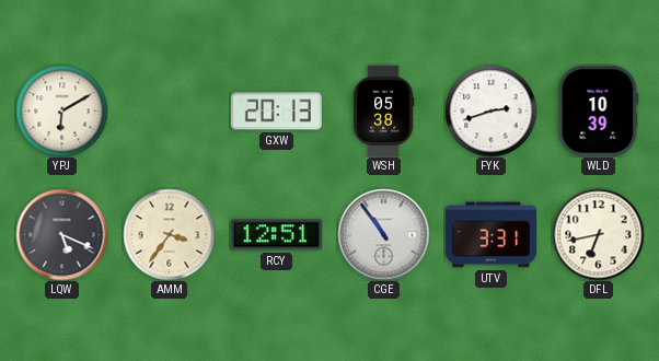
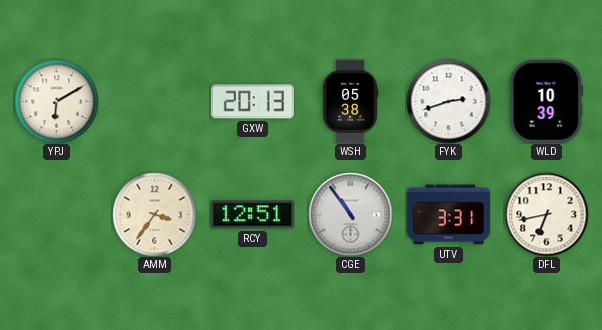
LQW: 5:19 -> none (61, 234)
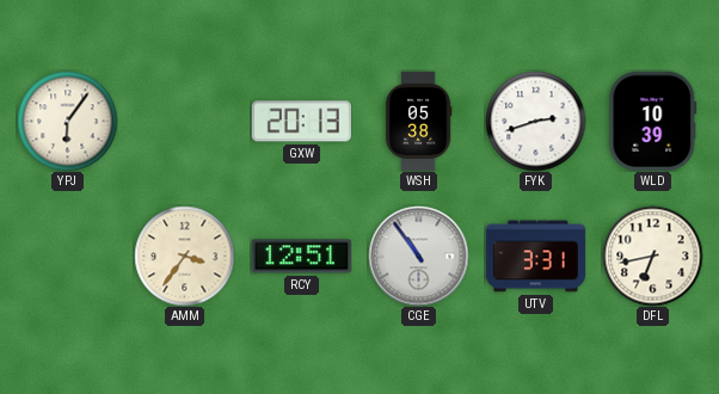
YPJ: 6:10 -> 6:06 (67, 121)
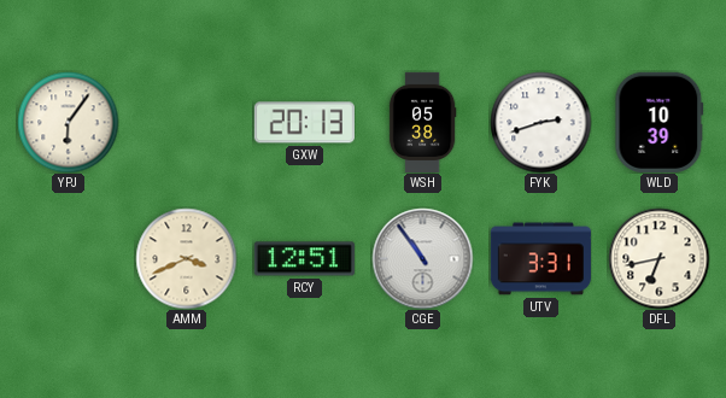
AMM: 3:36 -> 3:41 (186, 258)
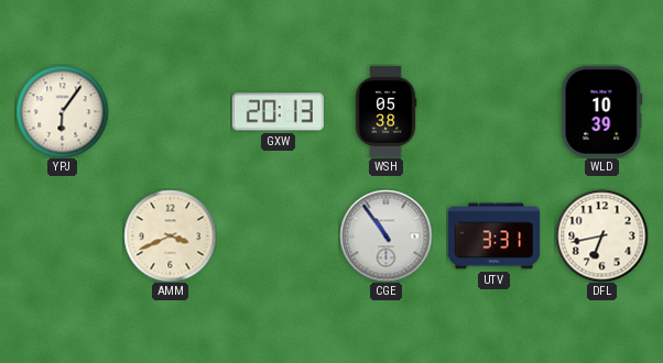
FYK: 2:42 -> none (540, 122)
RCY: 12:51 -> none (304, 259)
